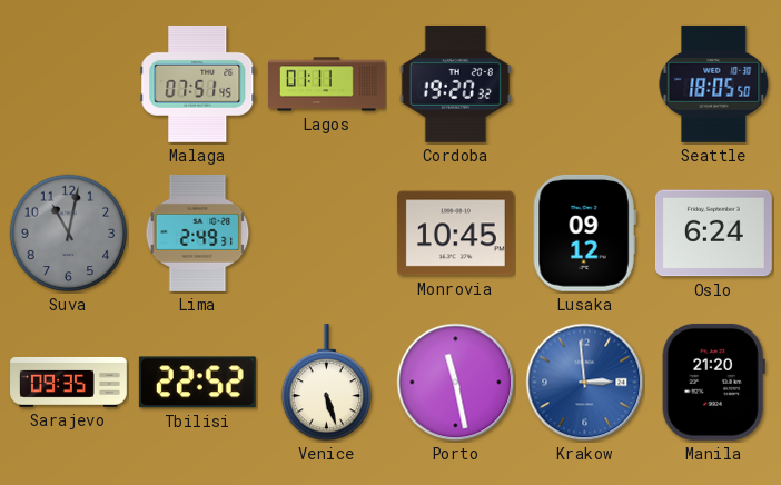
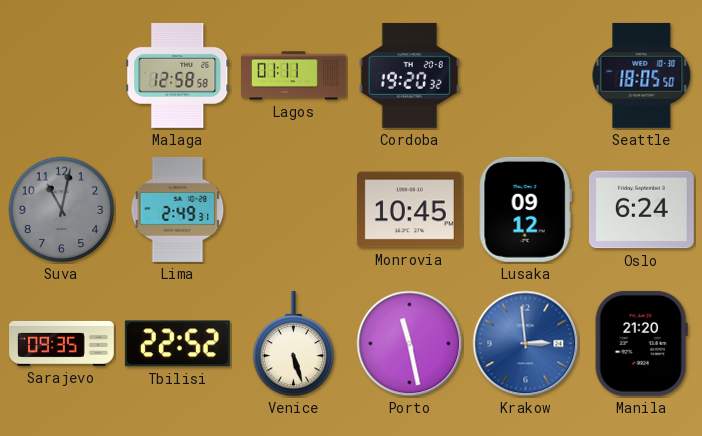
Malaga: 07:51 -> 12:58 (178, 75)
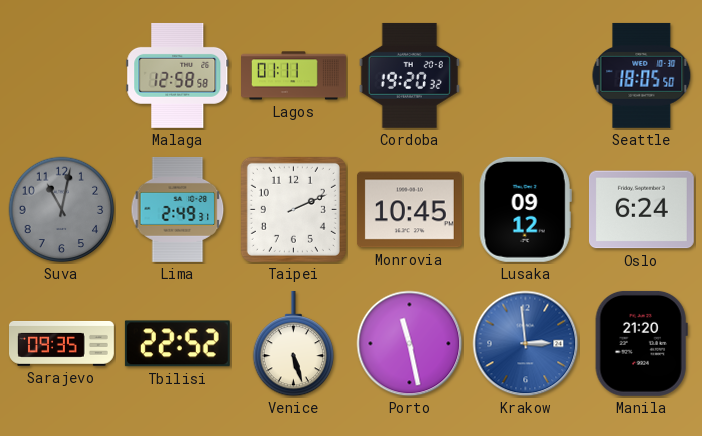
Taipei: none -> 2:11 (293, 209)
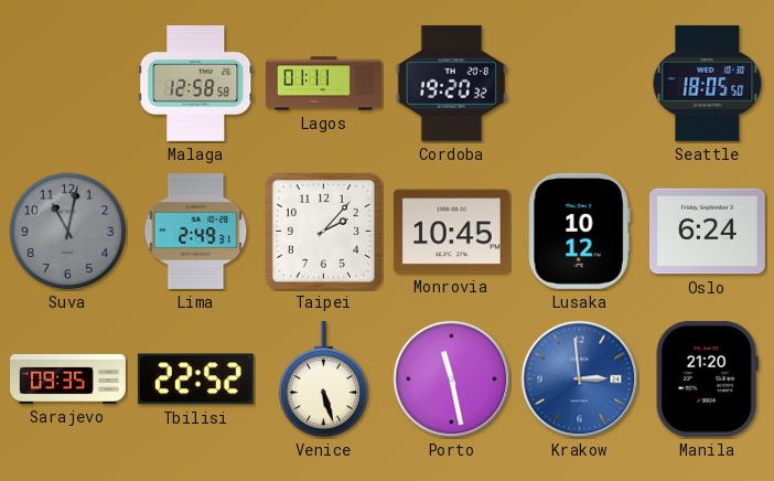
Taipei: 2:11 -> 2:07 (323, 231)
Lusaka: 09:12 -> 10:12 (579, 231)
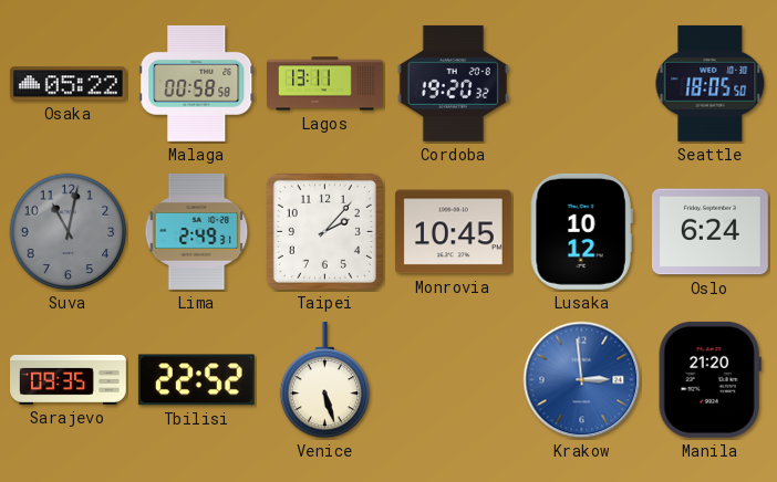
Osaka: none -> 05:22 (68, 84)
Malaga: 12:58 -> 00:58 (197, 83)
Lagos: 01:11 -> 13:11 (325, 84)
Porto: 11:28 -> none (452, 380)
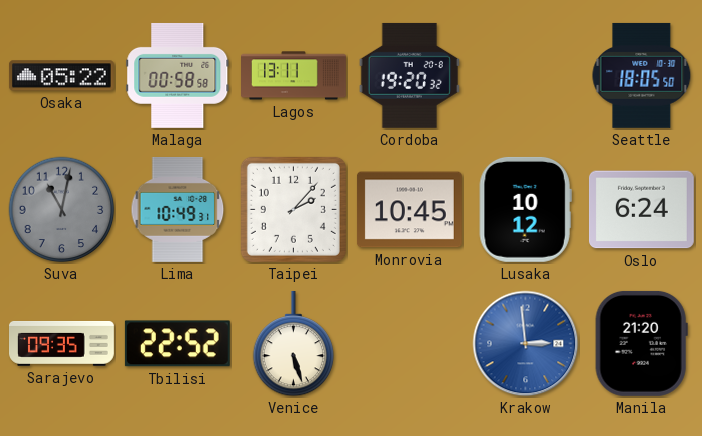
Lima: 2:49 -> 10:49 (178, 209)
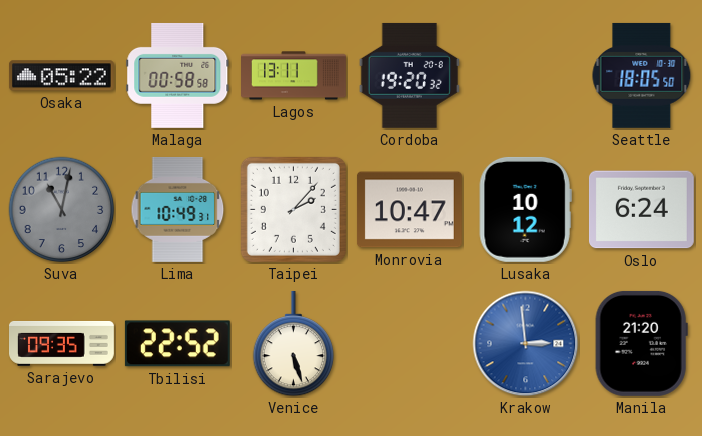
Monrovia: 10:45 -> 10:47 (409, 210)
